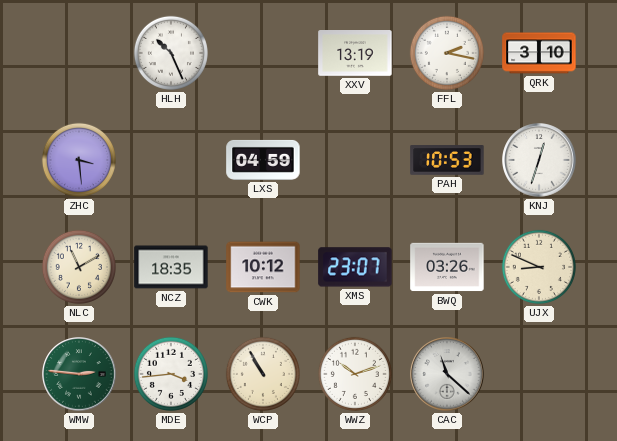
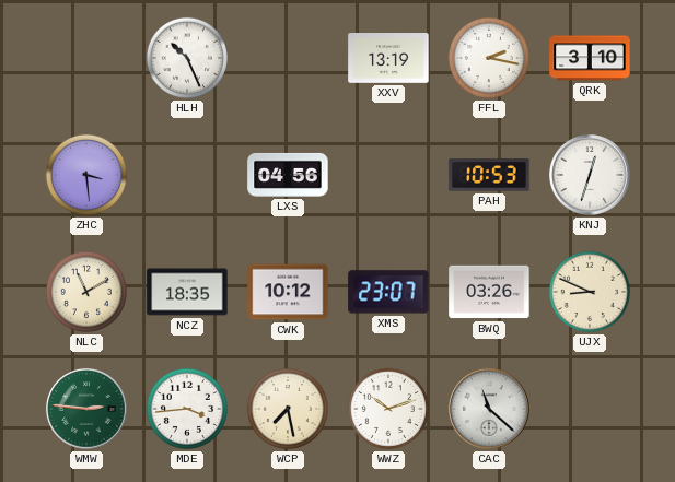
LXS: 04:59 -> 04:56 (288, 175)
WCP: 10:55 -> 7:28 (288, 409)
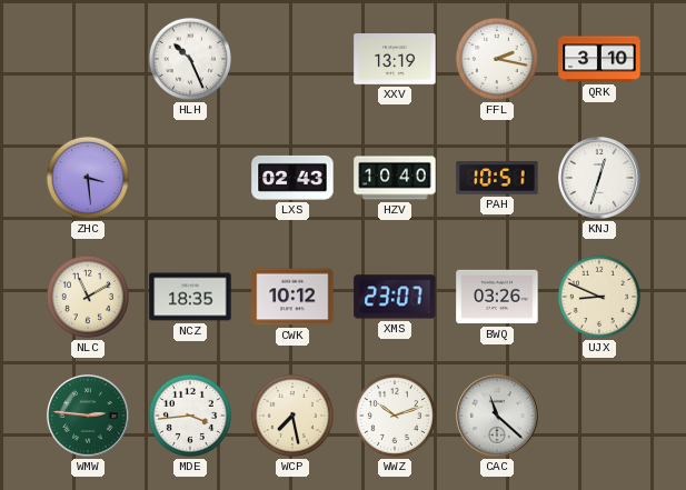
LXS: 04:56 -> 02:43 (292, 178)
HZV: none -> 10:40 (395, 178)
PAH: 10:53 -> 10:51 (497, 178)
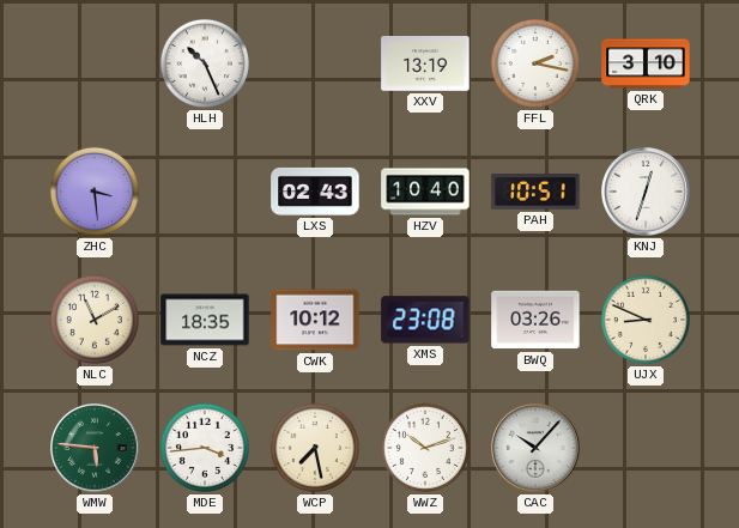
XMS: 23:07 -> 23:08 (425, 320)
WMW: 2:46 -> 5:46 (95, 448)
CAC: 11:22 -> 10:07 (535, 448)
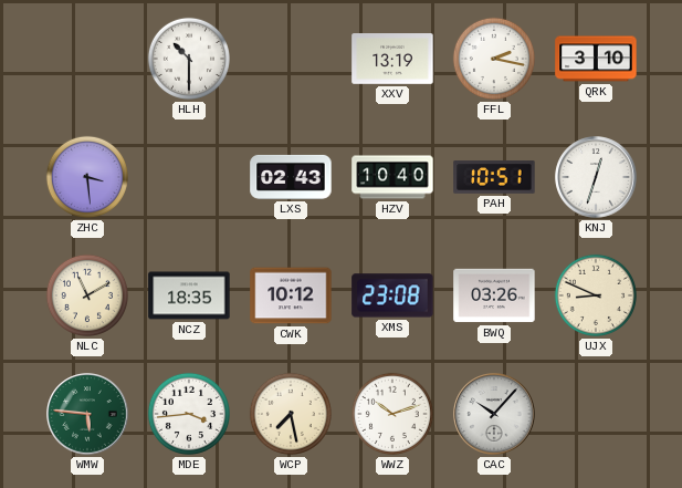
HLH: 10:26 -> 10:30 (189, 59)
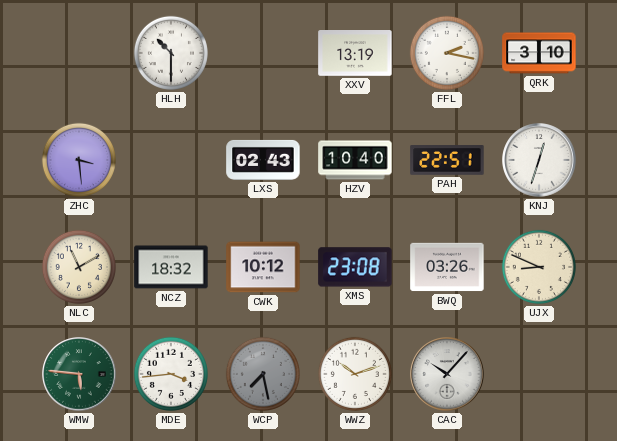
PAH: 10:51 -> 22:51 (447, 160)
NCZ: 18:35 -> 18:32 (171, 267)
WCP dial: cream -> grey (263, 374)
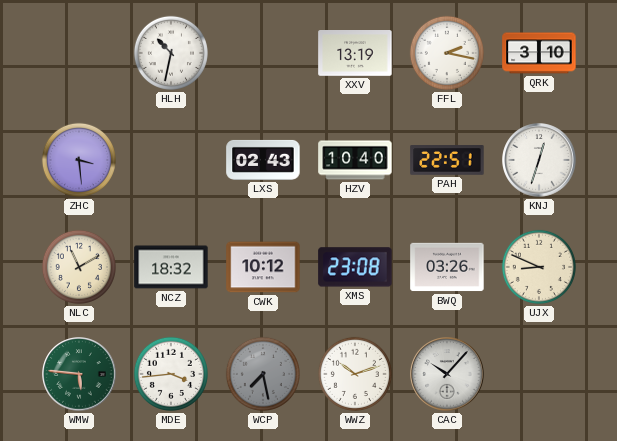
HLH: 10:30 -> 10:32 (171, 53)
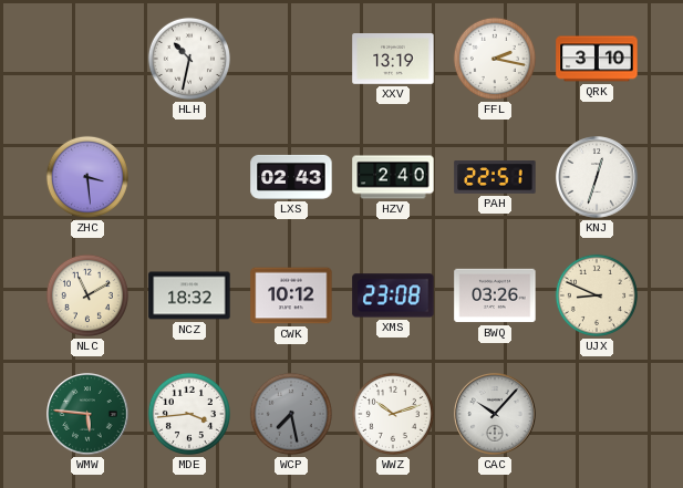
HZV: 10:40 -> 2:40 (393, 177)
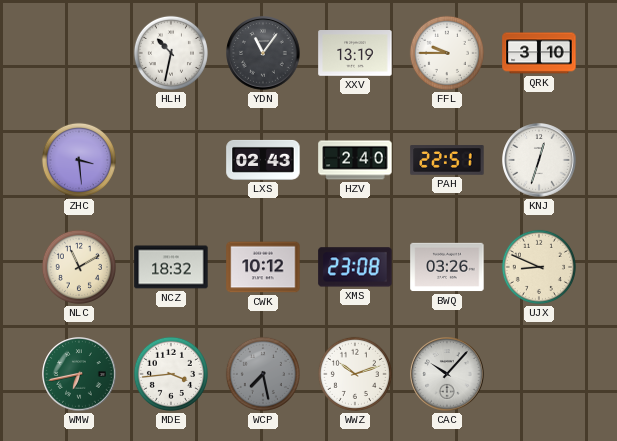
YDN: none -> 11:06 (263, 53)
FFL: 2:17 -> 9:45 (447, 53)
WMW: 5:46 -> 6:43 (79, 374)
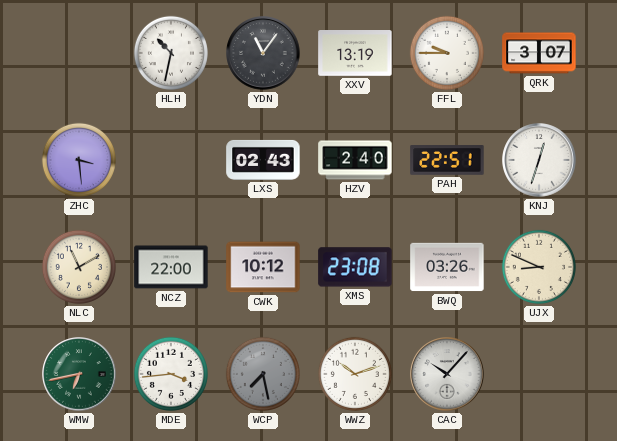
QRK: 3:10 -> 3:07 (539, 53)
NCZ: 18:32 -> 22:00 (171, 267)
